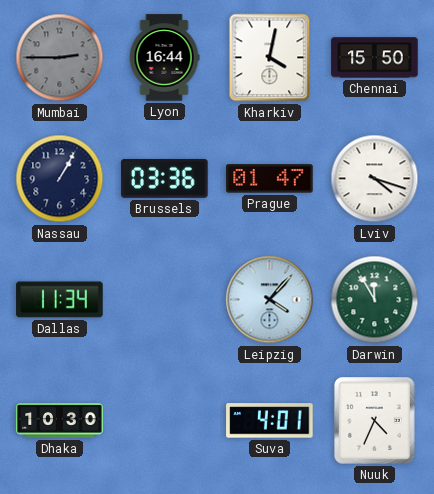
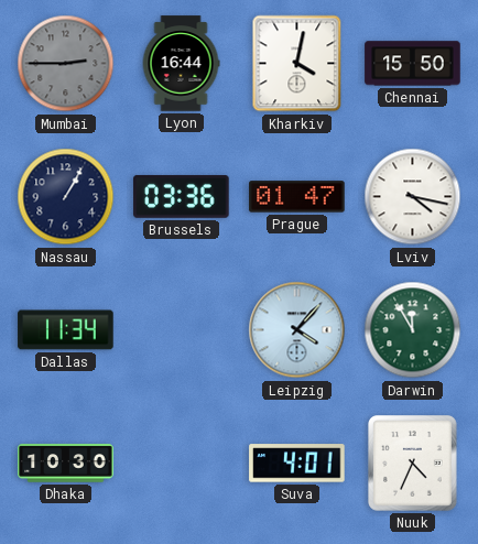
Lviv: 4:18 -> 4:17 (413, 197)
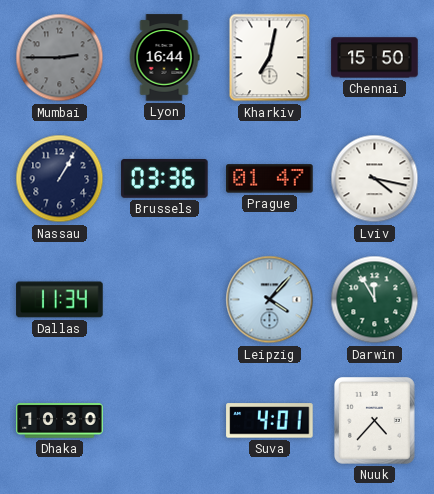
Kharkiv: 4:02 -> 7:02 (270, 58)
Nuuk: 4:34 -> 4:37 (375, 421)
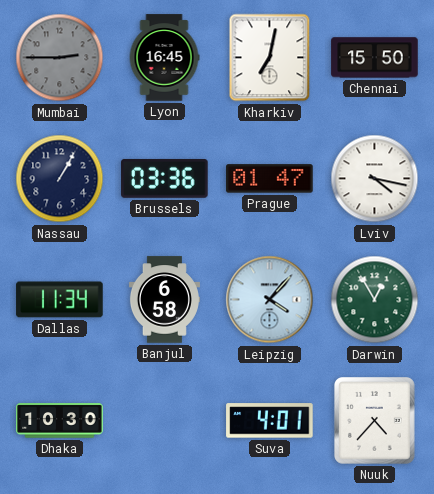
Lyon: 16:44 -> 16:45 (164, 58)
Banjul: none -> 6:58 (164, 300)
Darwin: 11:55 -> 12:55 (375, 300)
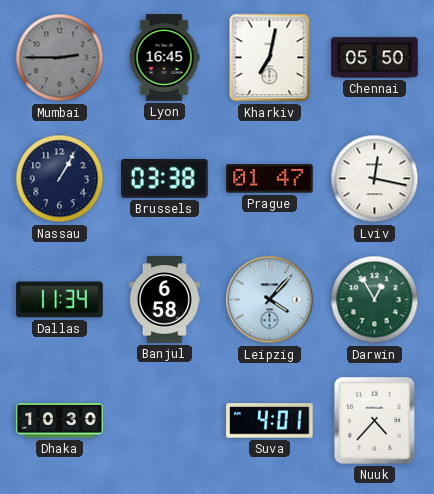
Chennai: 15:50 -> 05:50 (375, 58)
Brussels: 03:36 -> 03:38 (165, 178)
Lviv: 4:17 -> 12:17 (375, 179)
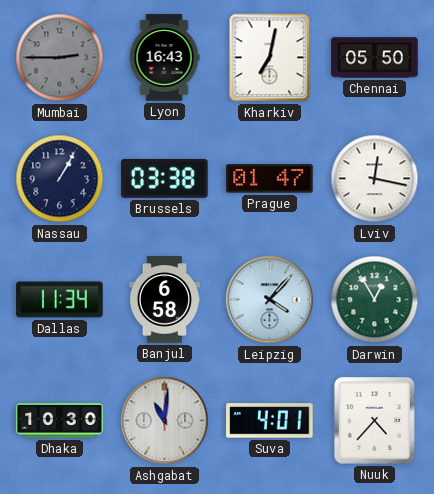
Lyon: 16:45 -> 16:43 (164, 58)
Ashgabat: none -> 11:01 (165, 421)
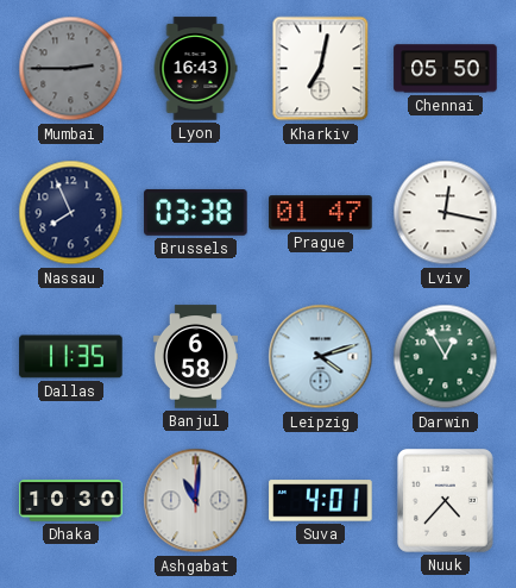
Nassau: 1:05 -> 7:56 (71, 213)
Dallas: 11:34 -> 11:35 (71, 357)
Leipzig: 4:07 -> 4:12 (321, 357)
